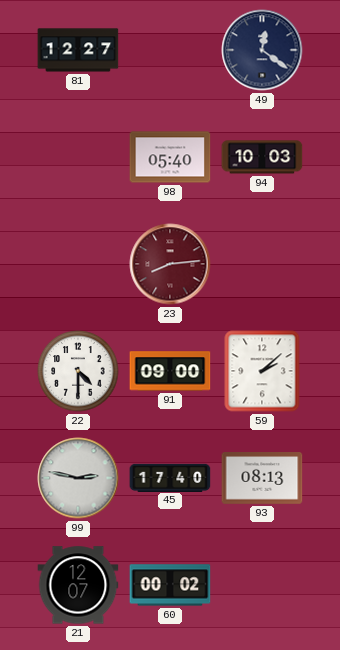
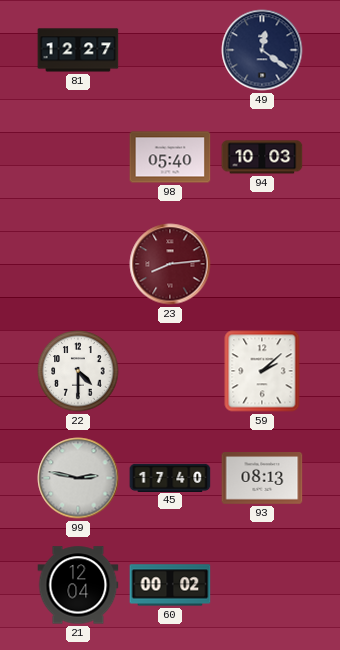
91: 09:00 -> none (170, 371)
21: 12:07 -> 12:04 (78, 585)
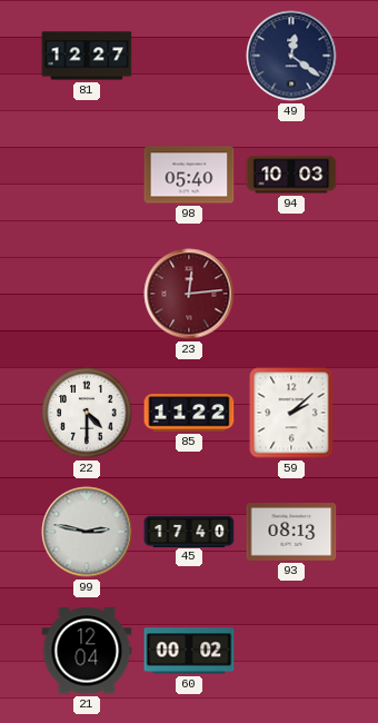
23: 8:14 -> 12:14 (189, 294)
85: none -> 11:22 (189, 413)
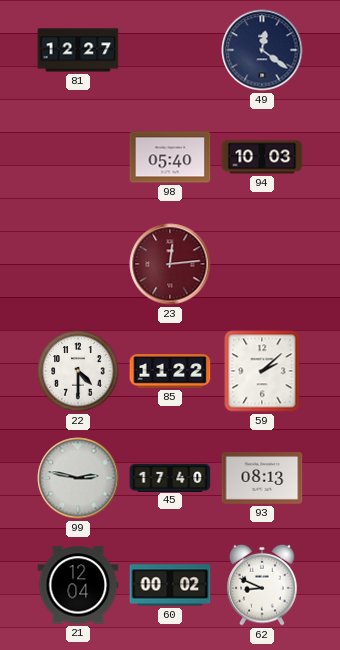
62: none -> 8:49 (262, 585)
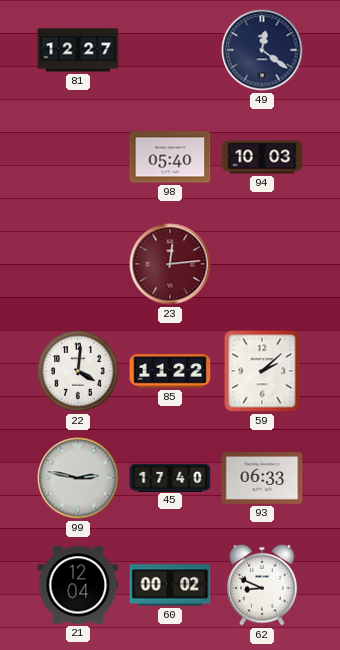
22: 4:30 -> 4:01 (78, 371)
93: 08:13 -> 06:33 (262, 479)
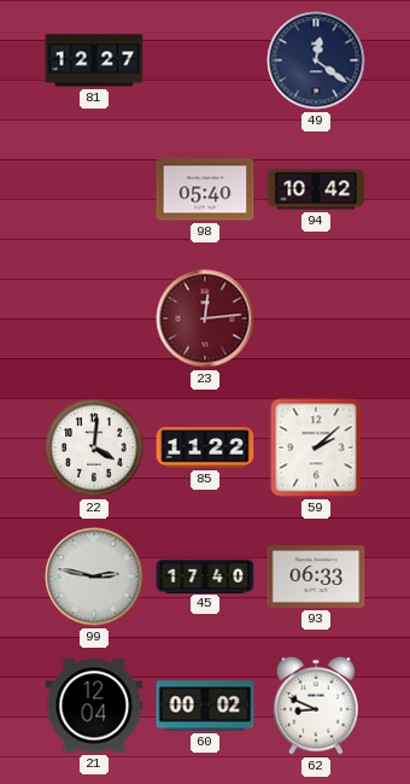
94: 10:03 -> 10:42 (316, 189)
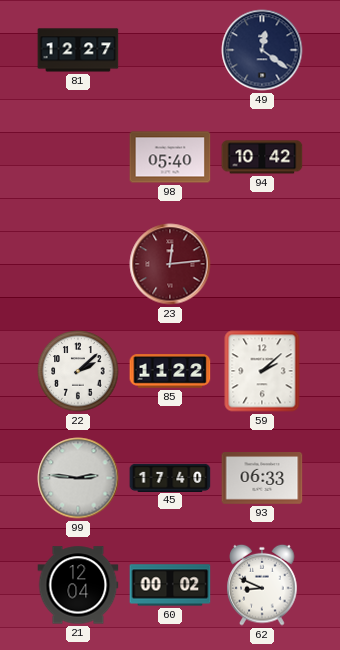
22: 4:01 -> 2:08 (78, 371)
99: 2:47 -> 2:46 (78, 478)
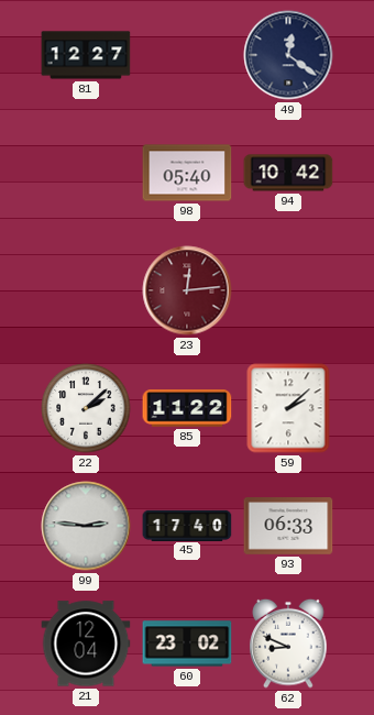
60: 00:02 -> 23:02 (187, 643)
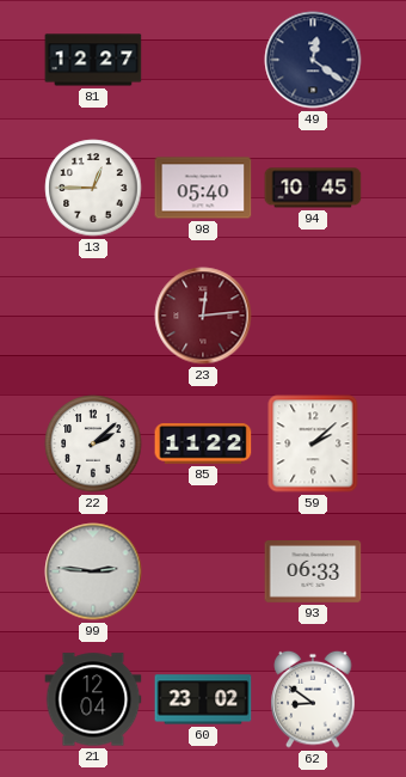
13: none -> 12:45 (93, 188)
94: 10:42 -> 10:45 (313, 188)
45: 17:40 -> none (187, 525)
62: 8:49 -> 8:51 (313, 699)
